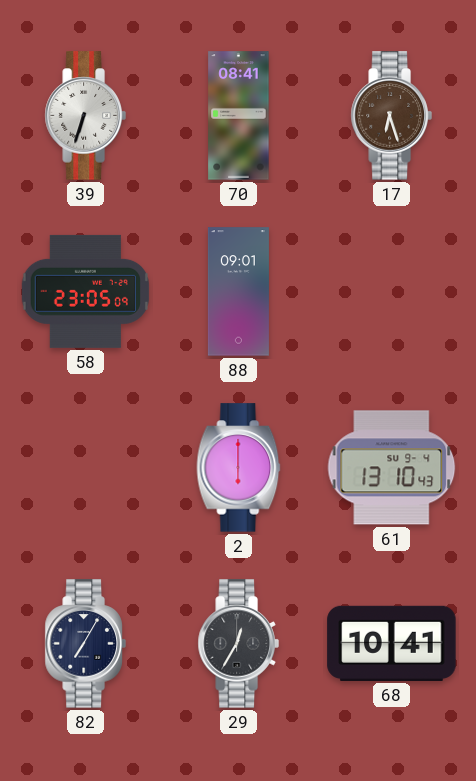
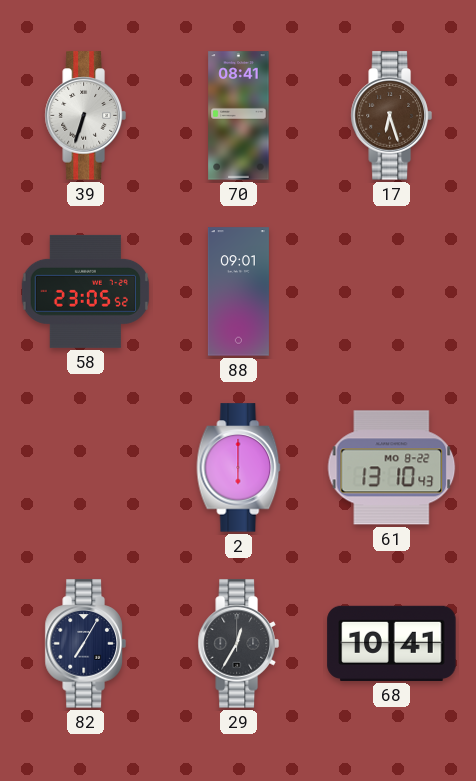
58: 23:05:09 -> 23:05:52 (85, 291)
61 date: SU 9-4 -> MO 8-22 (392, 468)
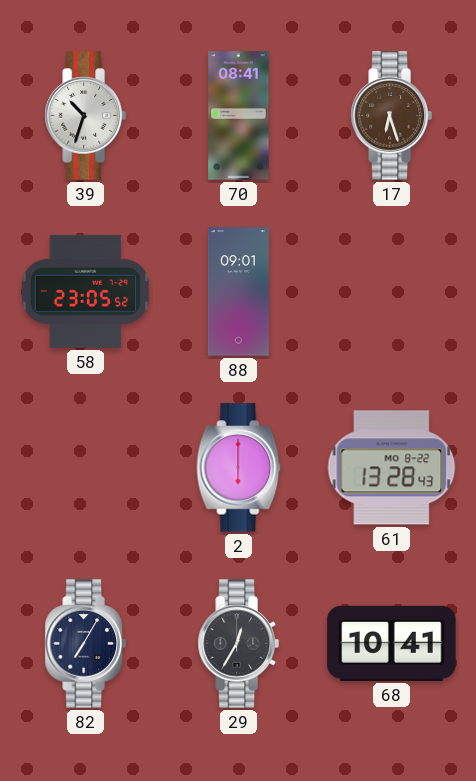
39: 6:33 -> 10:33 (85, 116)
61: 13:10 -> 13:28 (392, 468)
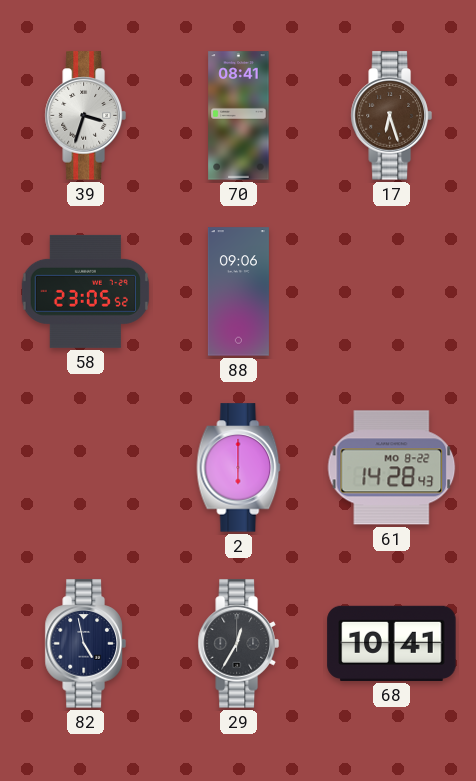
39: 10:33 -> 3:33 (85, 116)
88: 09:01 -> 09:06 (238, 292)
61: 13:28 -> 14:28 (392, 468)
82: 7:05 -> 4:58 (85, 644)
